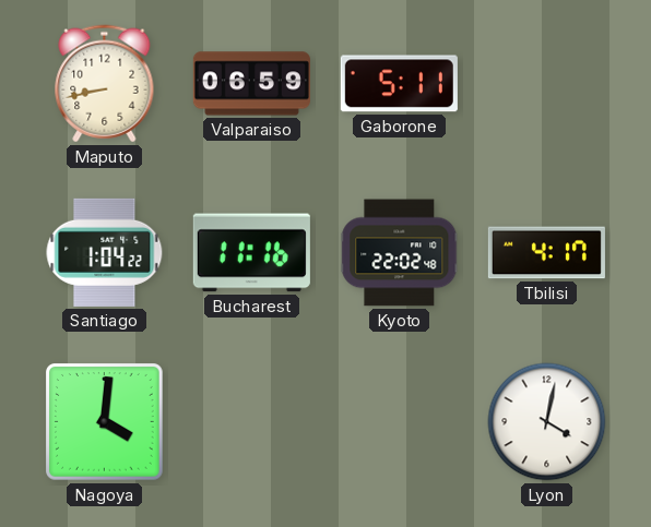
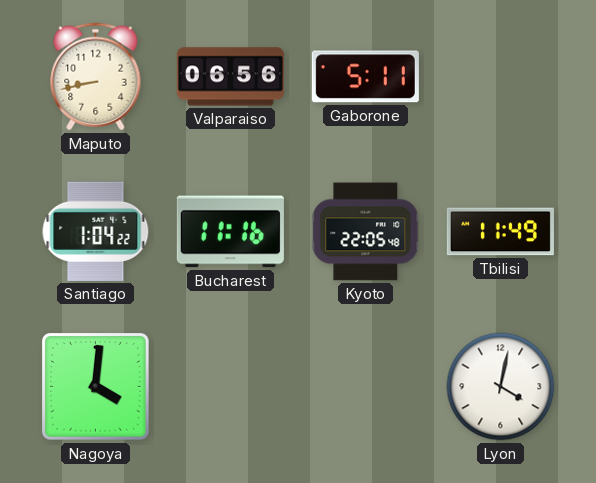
Valparaiso: 06:59 -> 06:56 (230, 77)
Kyoto: 22:02 -> 22:05 (366, 232)
Tbilisi: 4:17 -> 11:49 (500, 232)
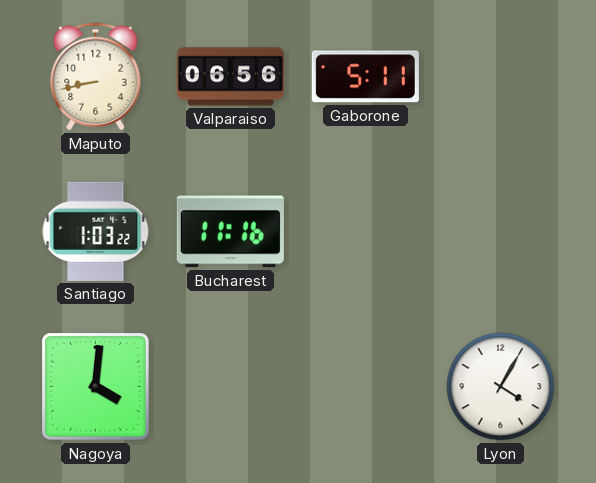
Santiago: 1:04 -> 1:03 (96, 231)
Kyoto: 22:05 -> none (366, 232)
Tbilisi: 11:49 -> none (500, 232)
Lyon: 4:02 -> 4:05 (501, 387)
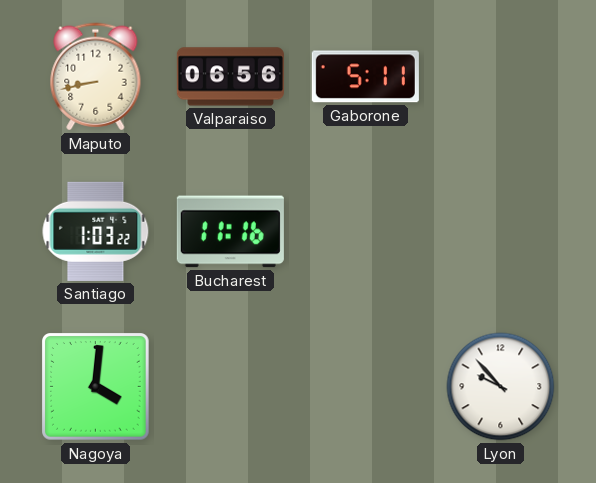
Lyon: 4:05 -> 9:53 (501, 387)
